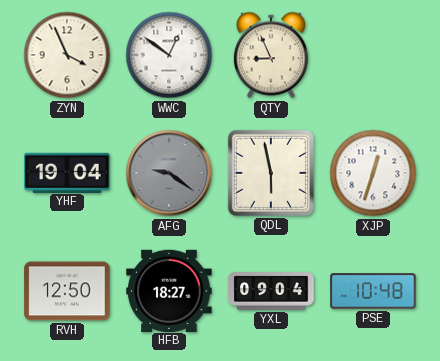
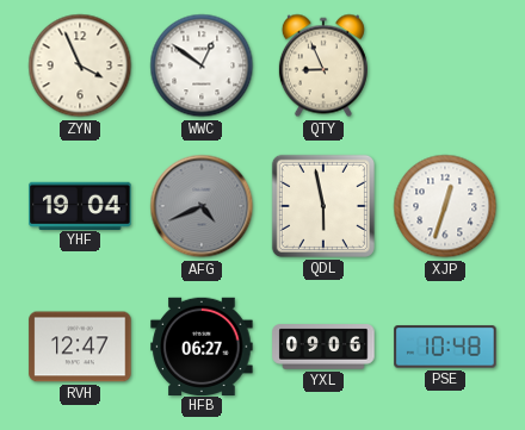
AFG: 9:21 -> 4:41 (202, 206)
RVH: 12:50 -> 12:47 (80, 347)
HFB: 18:27 -> 06:27 (202, 345)
YXL: 09:04 -> 09:06 (323, 347)
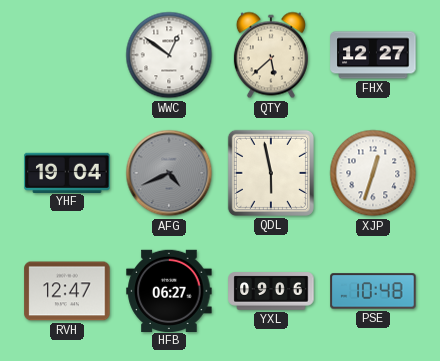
ZYN: 3:56 -> none (80, 66)
QTY: 8:56 -> 5:38 (271, 55)
FHX: none -> 12:27 (373, 55)
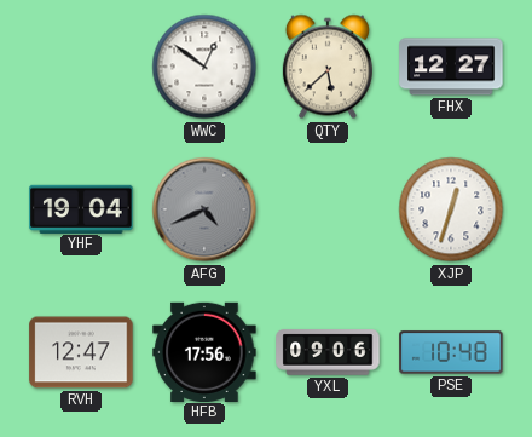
QDL: 5:58 -> none (271, 173)
HFB: 06:27 -> 17:56 (204, 351)
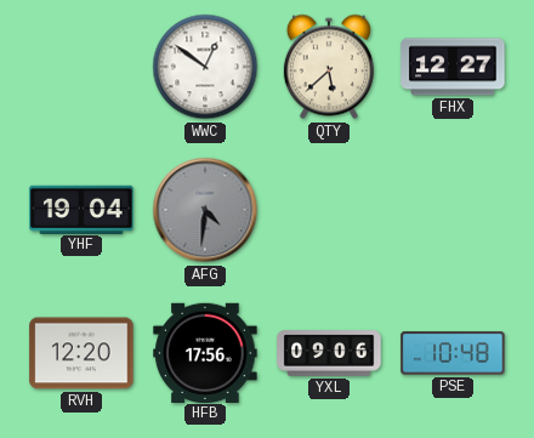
AFG: 4:41 -> 4:31 (205, 210)
XJP: 12:33 -> none (451, 209)
RVH: 12:47 -> 12:20 (81, 353)
